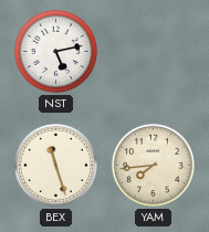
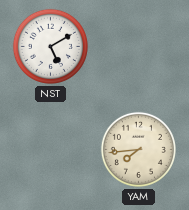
NST: 5:13 -> 5:10 (50, 46)
BEX: 11:27 -> none (55, 165)
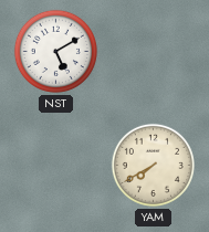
YAM: 7:44 -> 7:40 (153, 165)
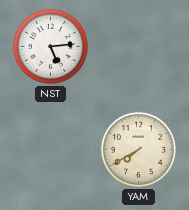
NST: 5:10 -> 5:14 (50, 46)
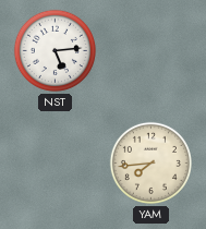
YAM: 7:40 -> 7:44 (150, 162)
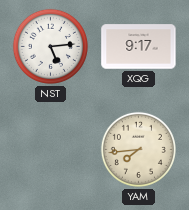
XQG: none -> 9:17 (139, 47)
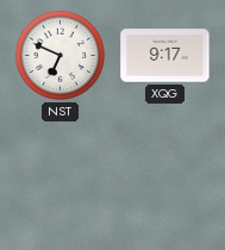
NST: 5:14 -> 6:49 (60, 55)
YAM: 7:44 -> none (138, 149)
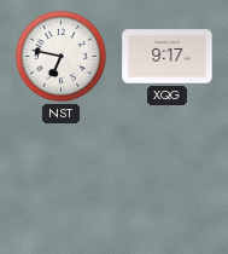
NST: 6:49 -> 6:47 (60, 56)
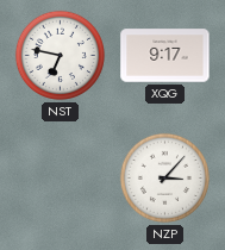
NZP: none -> 3:07 (164, 177)
